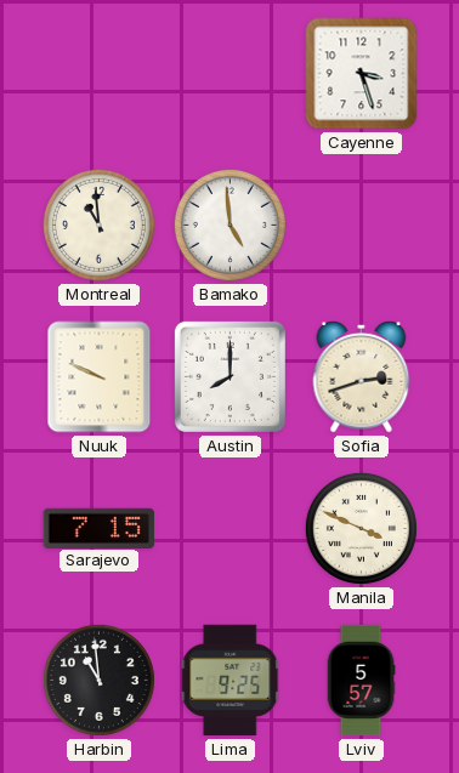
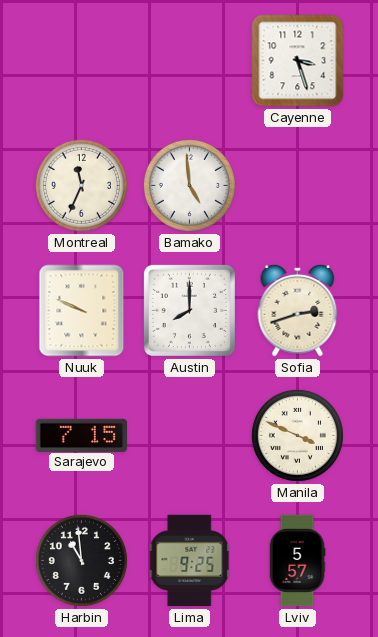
Montreal: 10:59 -> 11:34 (81, 185)
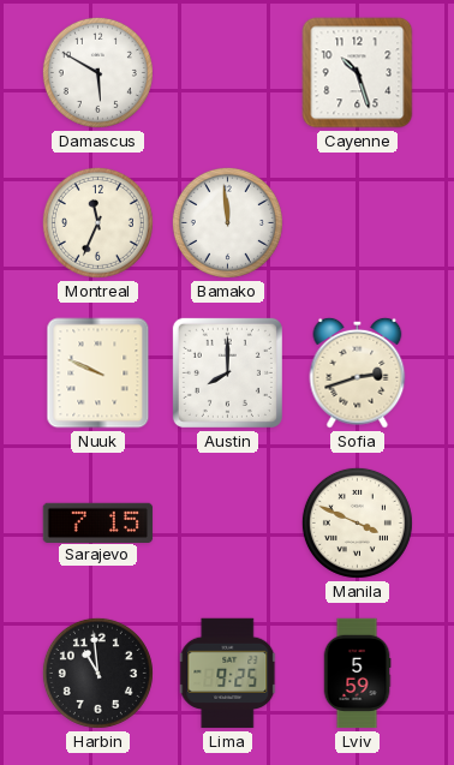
Damascus: none -> 5:50 (97, 72)
Cayenne: 3:27 -> 10:27 (358, 73)
Bamako: 4:59 -> 11:59 (227, 222)
Lviv: 5:57 -> 5:59 (357, 674)
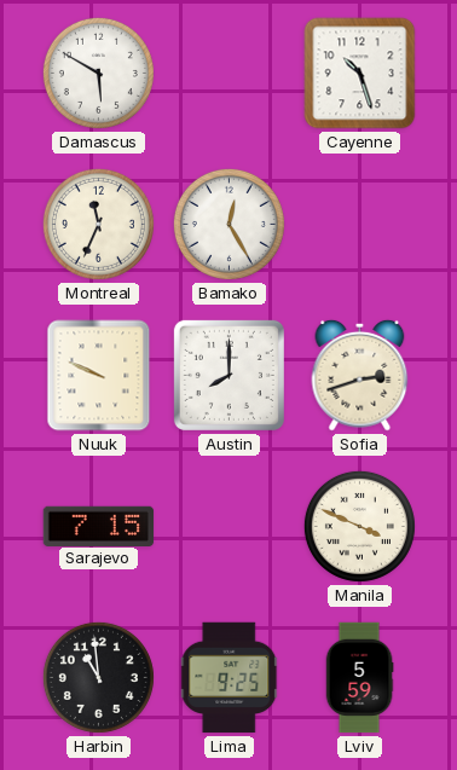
Bamako: 11:59 -> 12:25 (228, 224)
